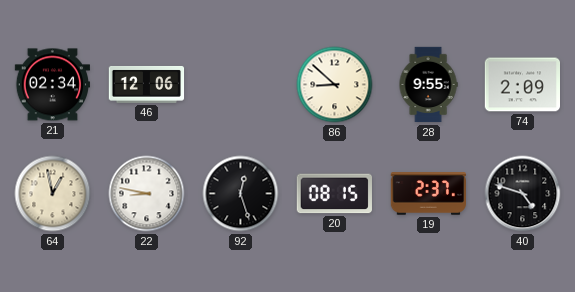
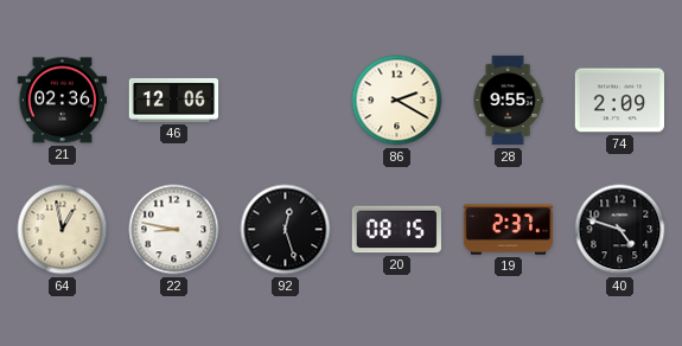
21: 02:34 -> 02:36 (62, 101)
86: 8:52 -> 2:20 (397, 101)
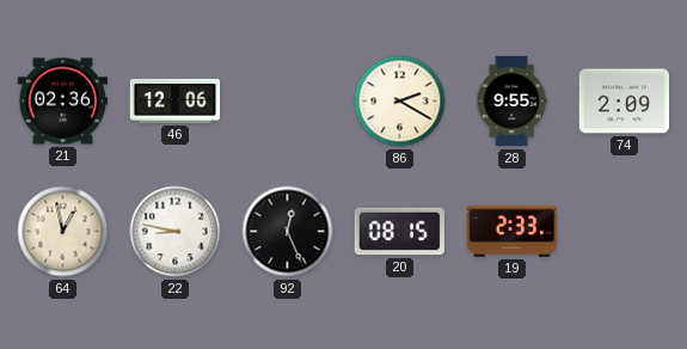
92: 12:27 -> 12:26 (288, 232)
19: 2:37 -> 2:33 (511, 232)
40: 4:48 -> none (620, 230)
